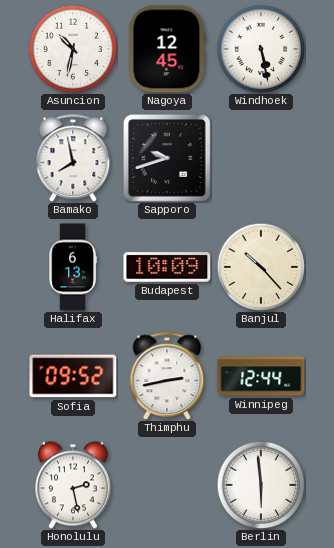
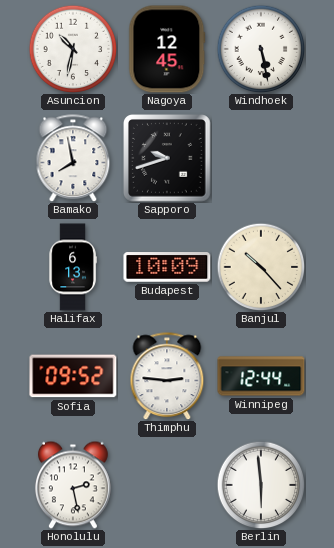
Thimphu: 2:43 -> 2:46 (167, 376)
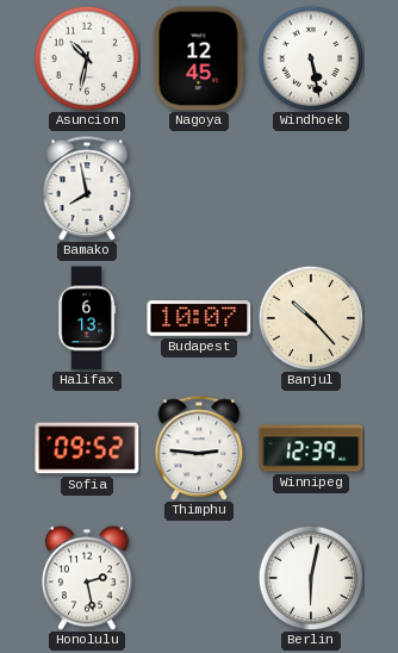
Sapporo: 9:42 -> none (167, 158)
Budapest: 10:09 -> 10:07 (199, 318)
Winnipeg: 12:44 -> 12:39 (311, 448)
Berlin: 5:59 -> 6:02 (311, 578)
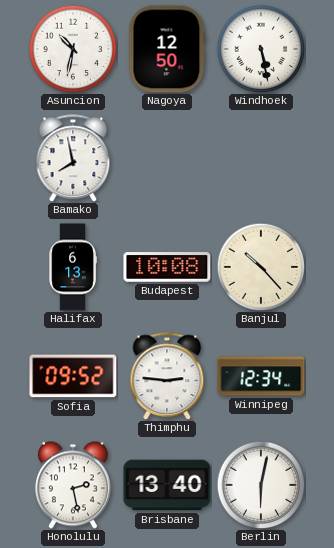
Nagoya: 12:45 -> 12:50 (167, 49)
Budapest: 10:07 -> 10:08 (167, 267)
Winnipeg: 12:39 -> 12:34 (261, 376)
Brisbane: none -> 13:40 (167, 485)
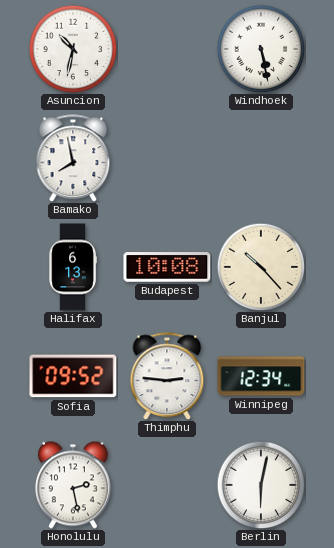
Nagoya: 12:50 -> none (167, 49)
Brisbane: 13:40 -> none (167, 485)
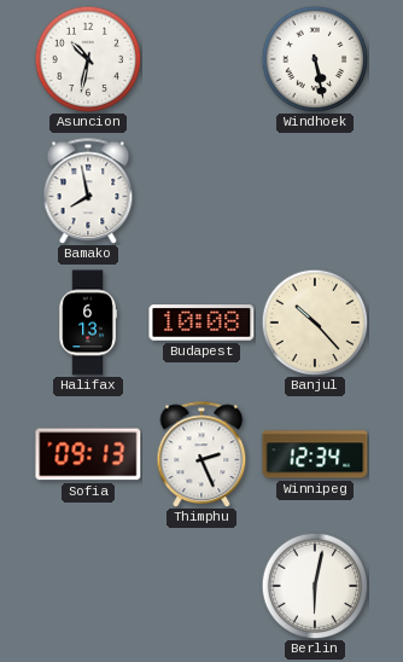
Sofia: 09:52 -> 09:13 (88, 454)
Thimphu: 2:46 -> 2:26 (201, 454)
Honolulu: 2:28 -> none (73, 485)
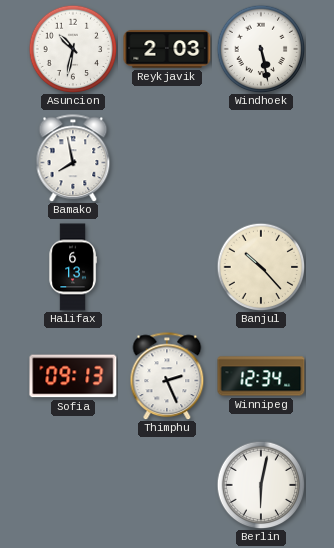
Reykjavik: none -> 2:03 (167, 49)
Budapest: 10:08 -> none (201, 323)
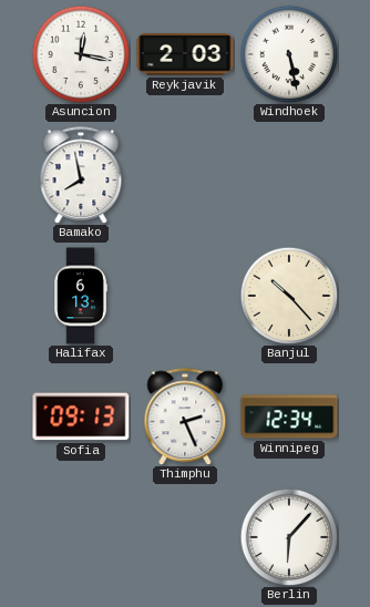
Asuncion: 10:32 -> 12:17 (81, 54)
Berlin: 6:02 -> 6:07 (289, 537)
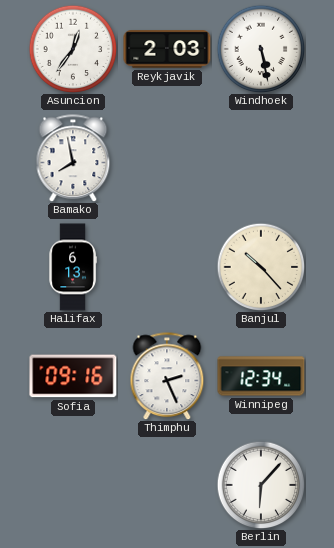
Asuncion: 12:17 -> 12:36 (73, 49)
Sofia: 09:13 -> 09:16 (73, 376)
